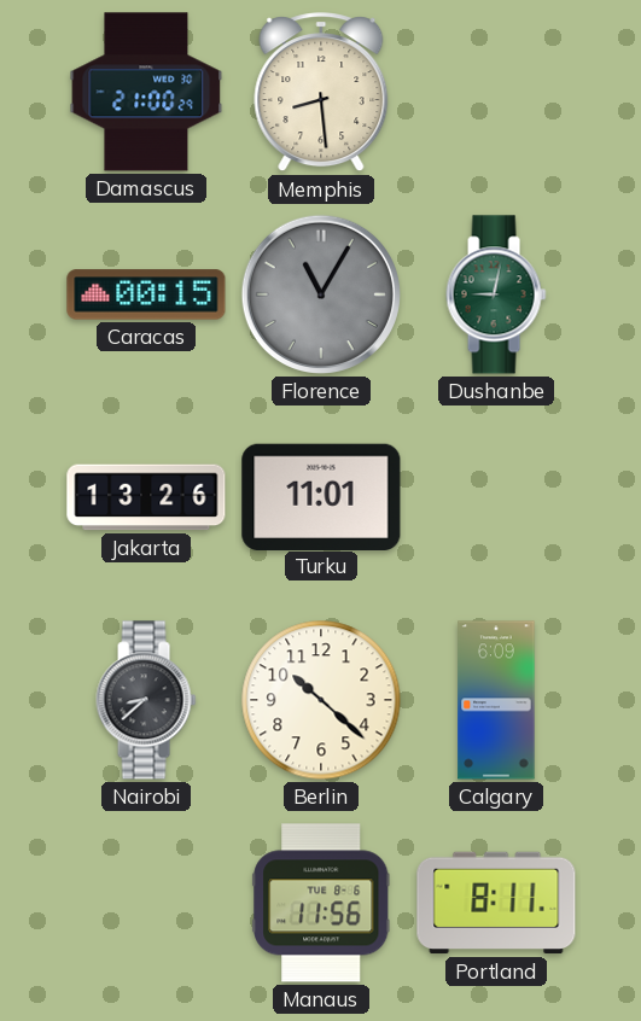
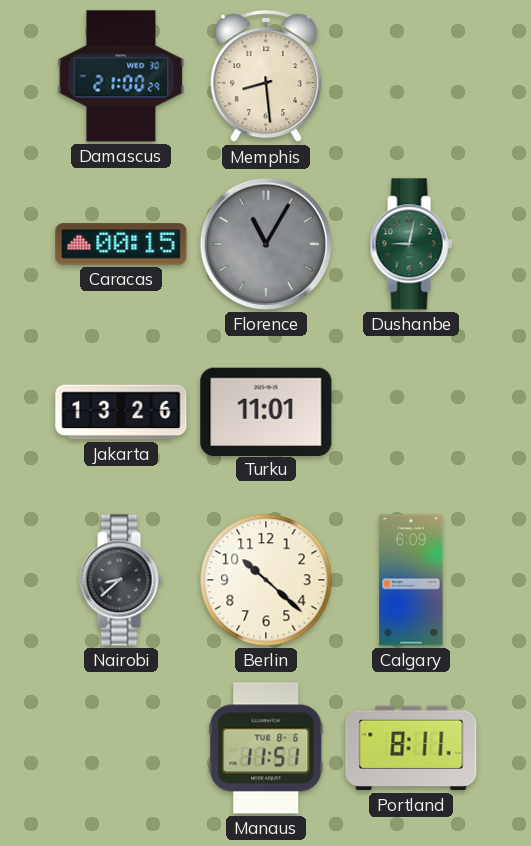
Manaus: 11:56 -> 11:51 (266, 748)
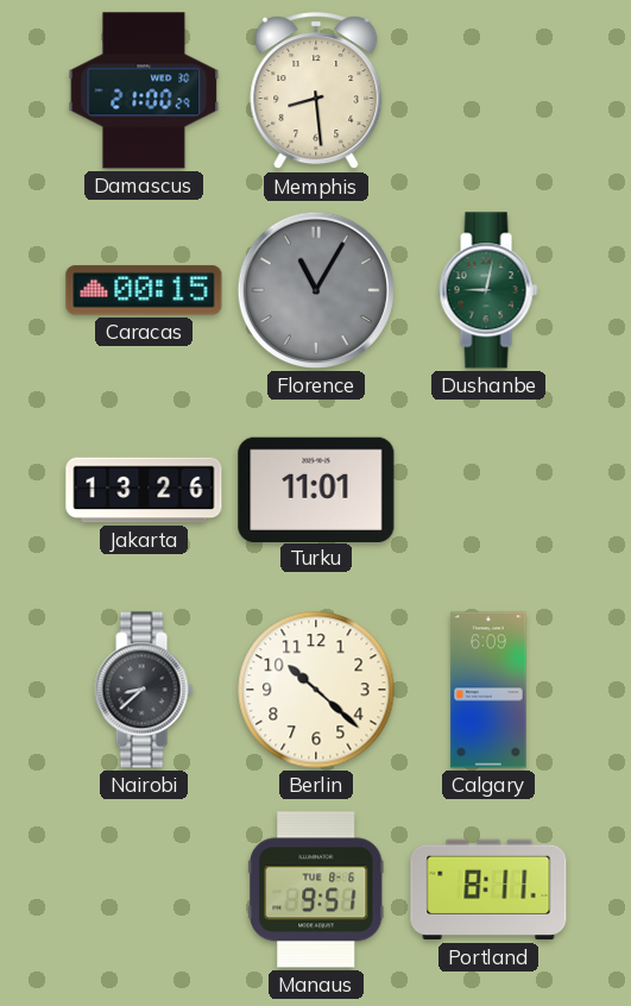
Manaus: 11:51 -> 9:51 (316, 889)
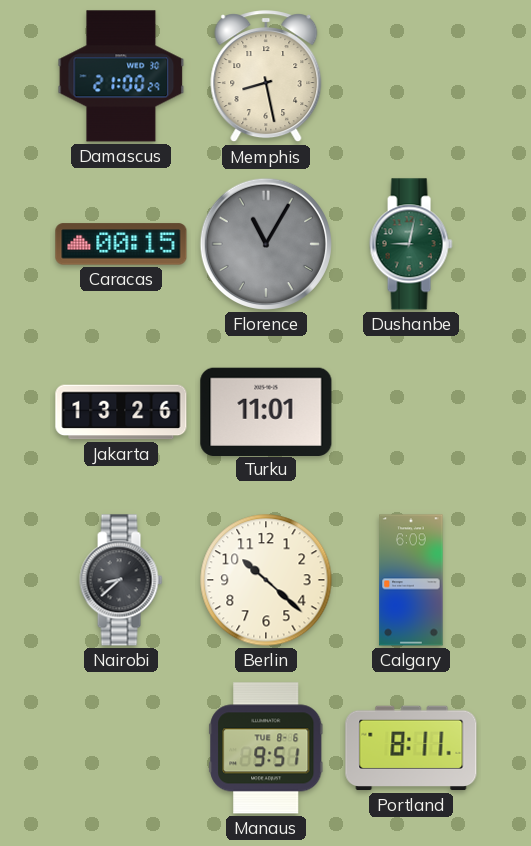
Memphis: 8:29 -> 8:28 (266, 77)
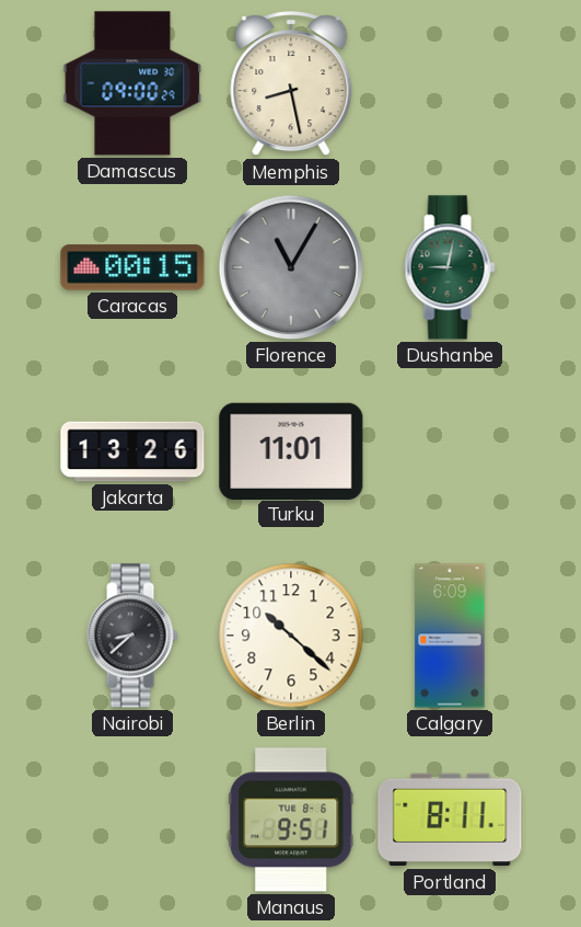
Damascus: 21:00 -> 09:00 (132, 83)
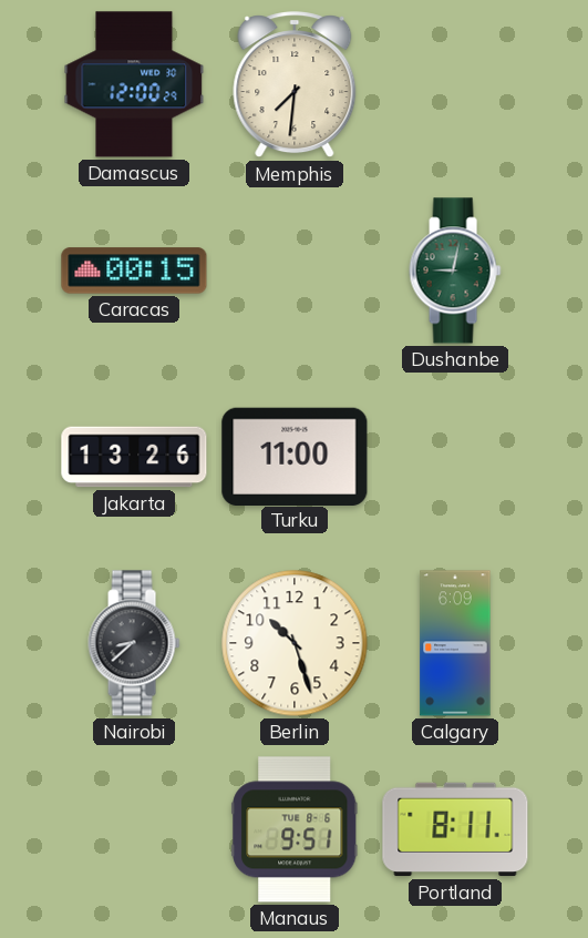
Damascus: 09:00 -> 12:00 (134, 84)
Memphis: 8:28 -> 7:31 (295, 85)
Florence: 11:05 -> none (291, 267)
Turku: 11:01 -> 11:00 (295, 456)
Berlin: 10:22 -> 10:27 (295, 643)
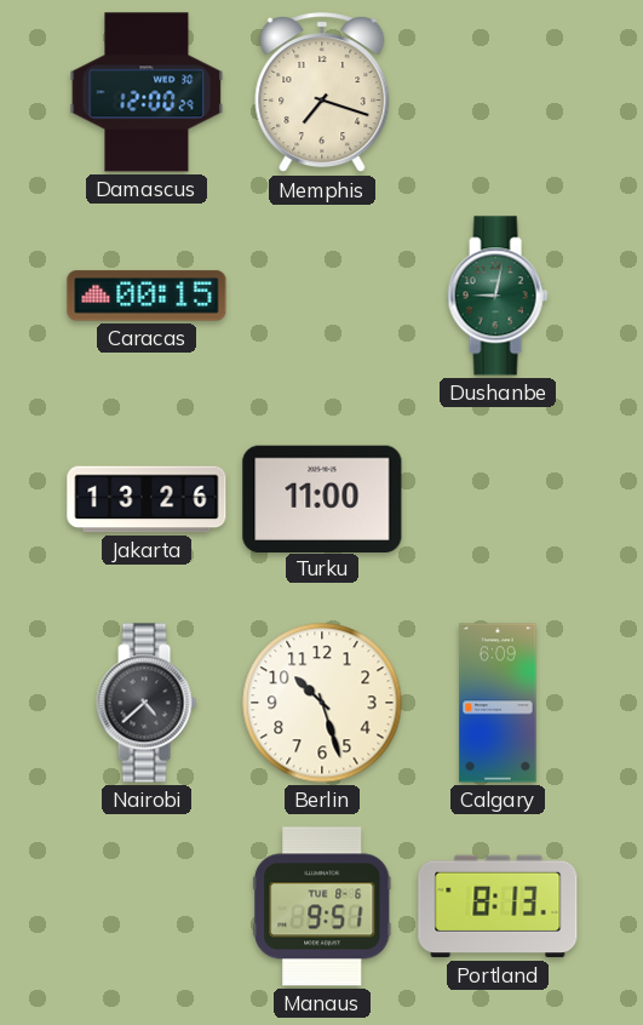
Memphis: 7:31 -> 7:18 (322, 93)
Nairobi: 8:38 -> 4:38 (147, 703)
Portland: 8:11 -> 8:13 (498, 906)
